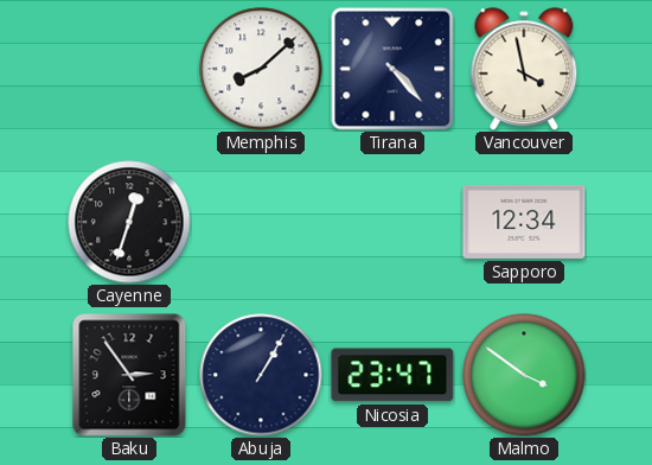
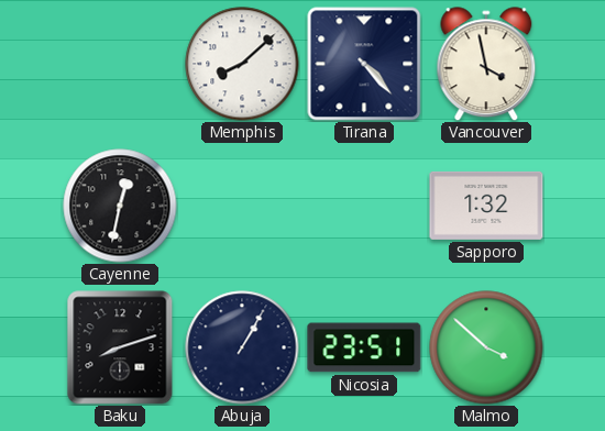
Cayenne: 12:33 -> 12:32 (120, 206)
Sapporo: 12:34 -> 1:32 (486, 206)
Baku: 2:54 -> 8:12 (120, 347)
Nicosia: 23:47 -> 23:51 (364, 347)
Malmo: 3:51 -> 3:52 (486, 347)
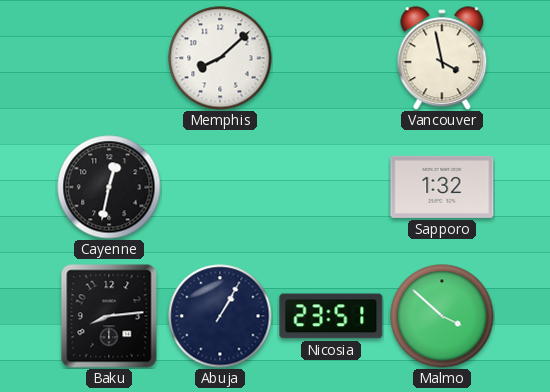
Tirana: 4:23 -> none (364, 64)
Baku: 8:12 -> 8:14 (109, 316)
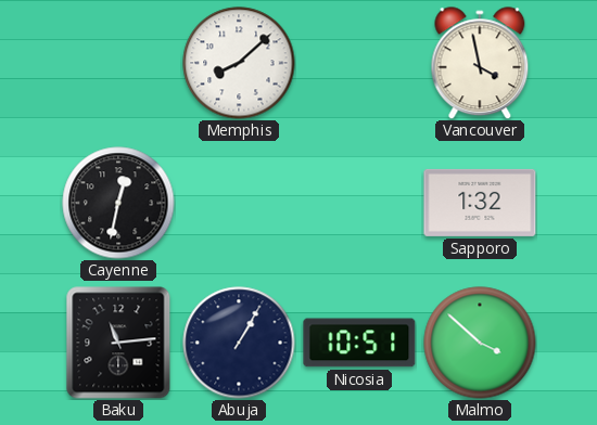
Baku: 8:14 -> 11:14 (118, 343)
Nicosia: 23:51 -> 10:51 (359, 343)
